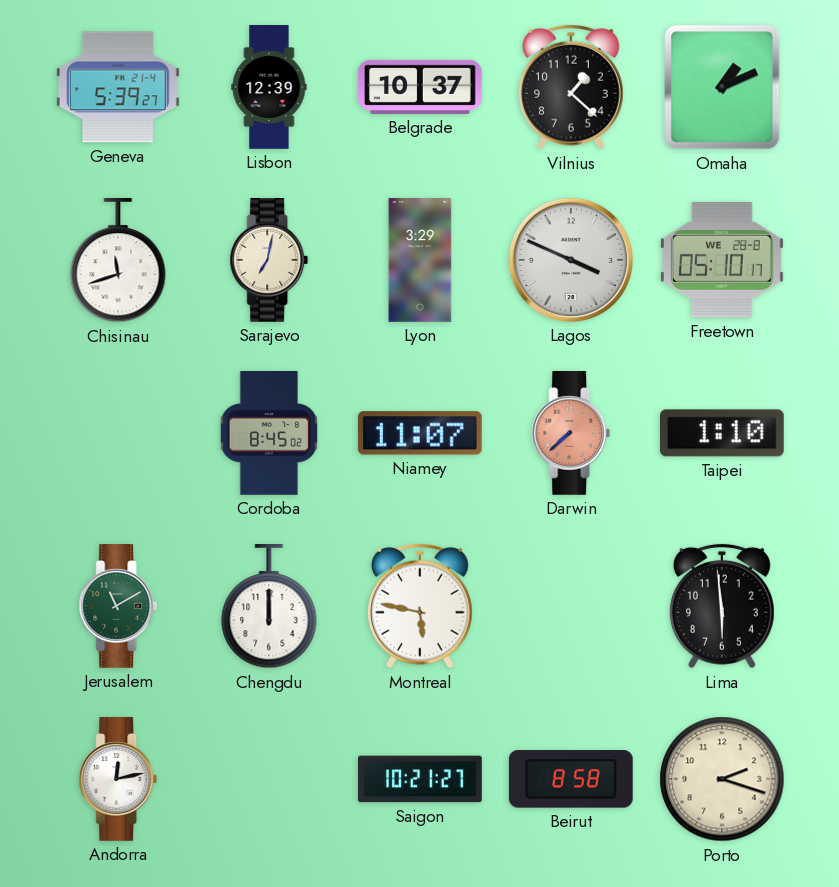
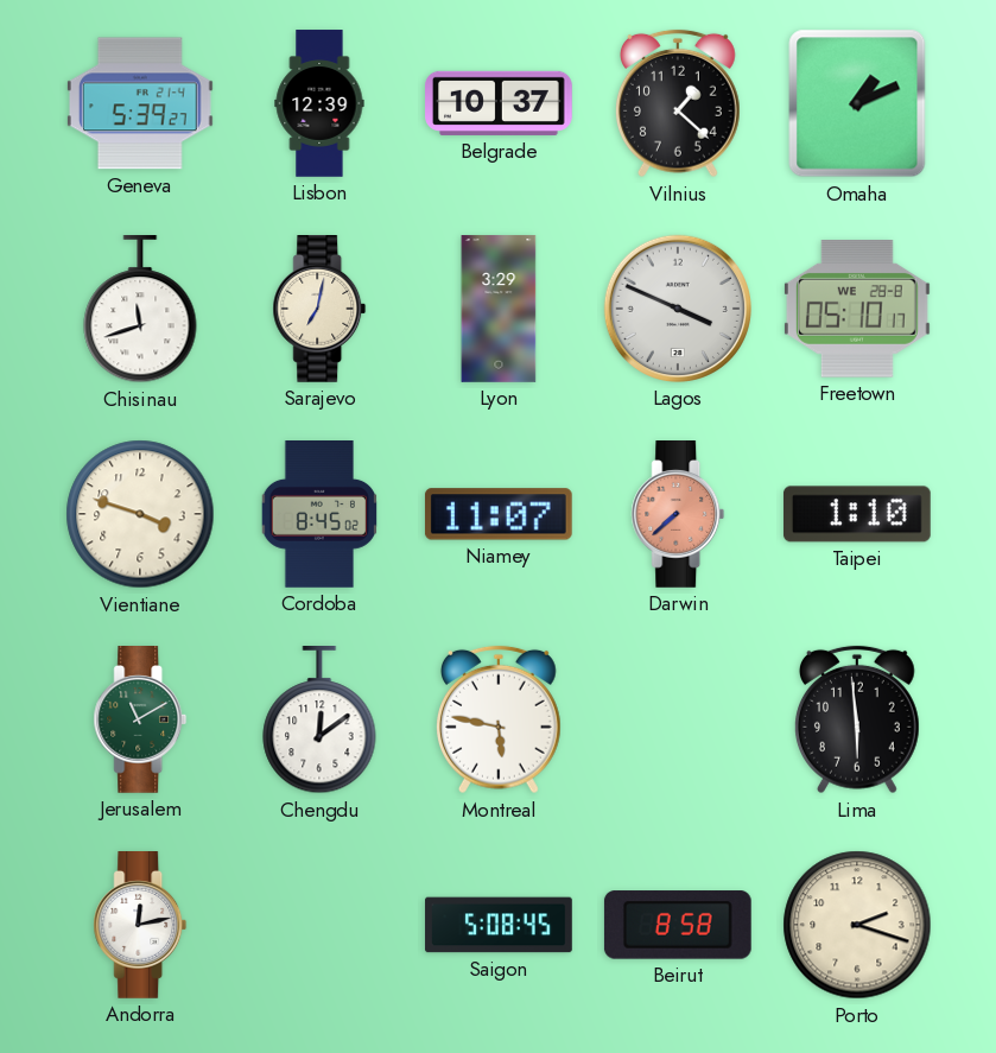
Vientiane: none -> 3:48 (140, 514)
Chengdu: 12:00 -> 12:09 (319, 721)
Saigon: 10:21 -> 5:08 (499, 925)
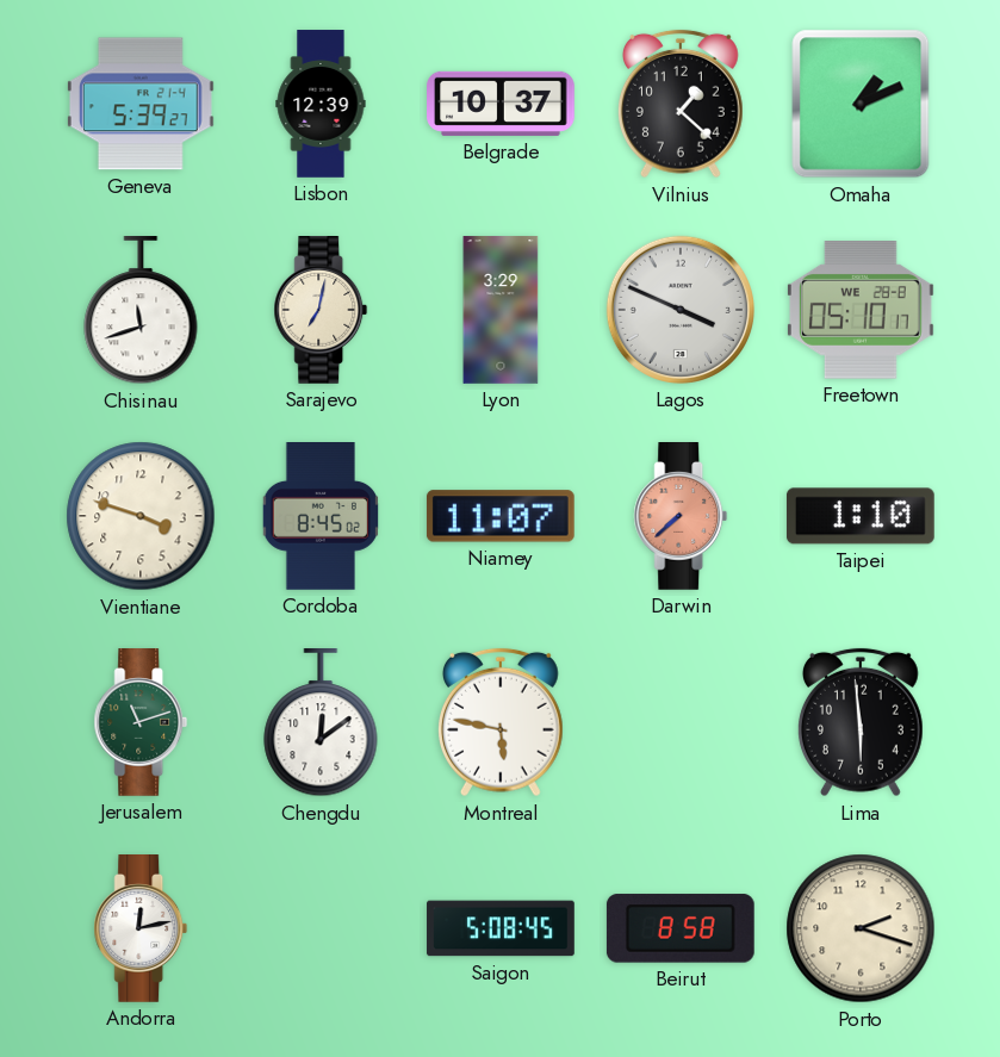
Jerusalem: 11:10 -> 11:12 (141, 723)
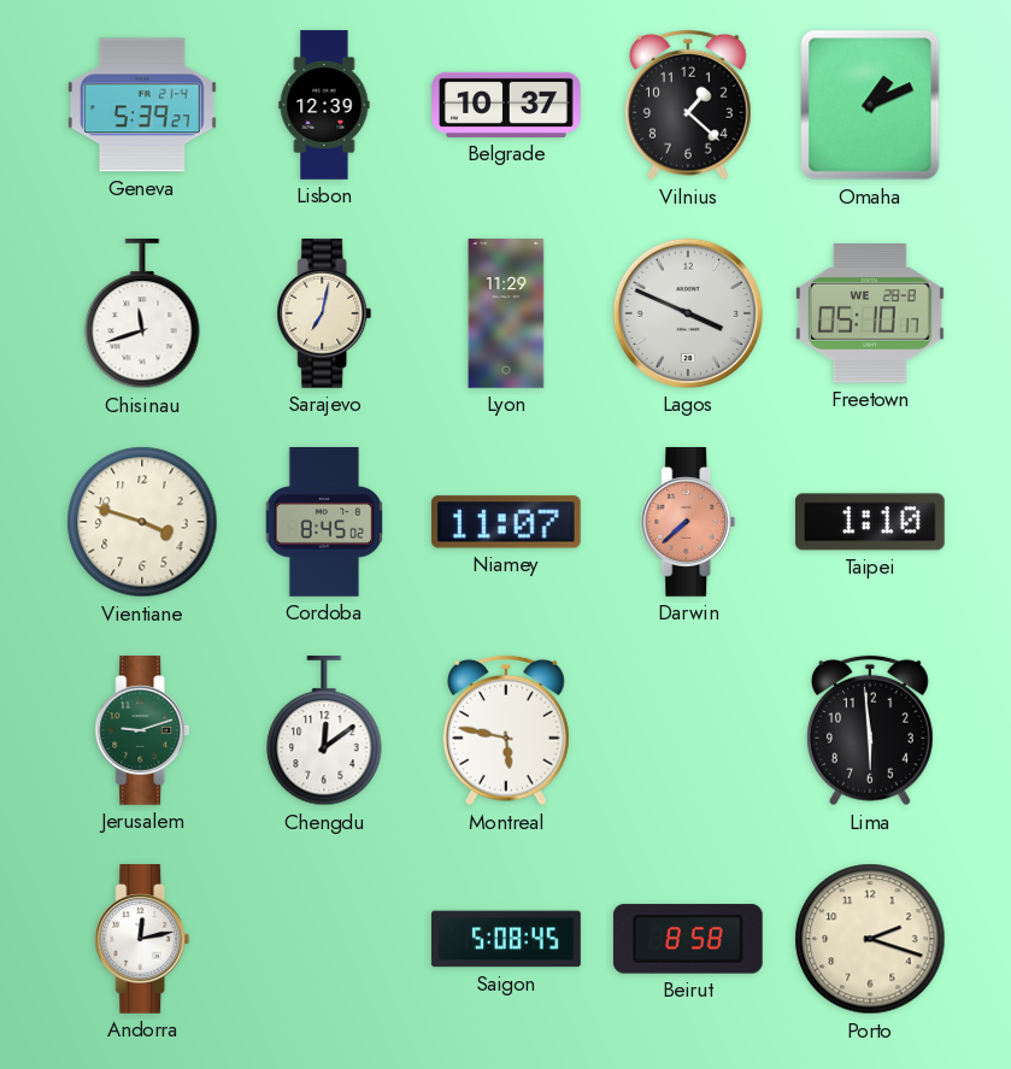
Lyon: 3:29 -> 11:29 (506, 313)
Jerusalem: 11:12 -> 9:12 (142, 732)
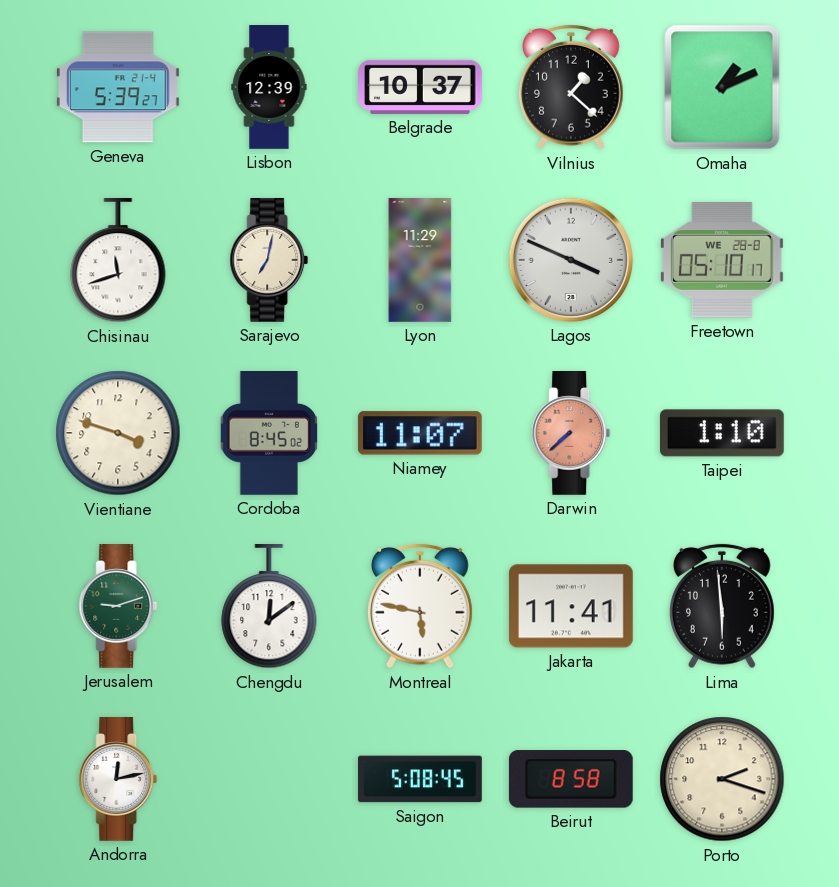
Jakarta: none -> 11:41 (571, 606)
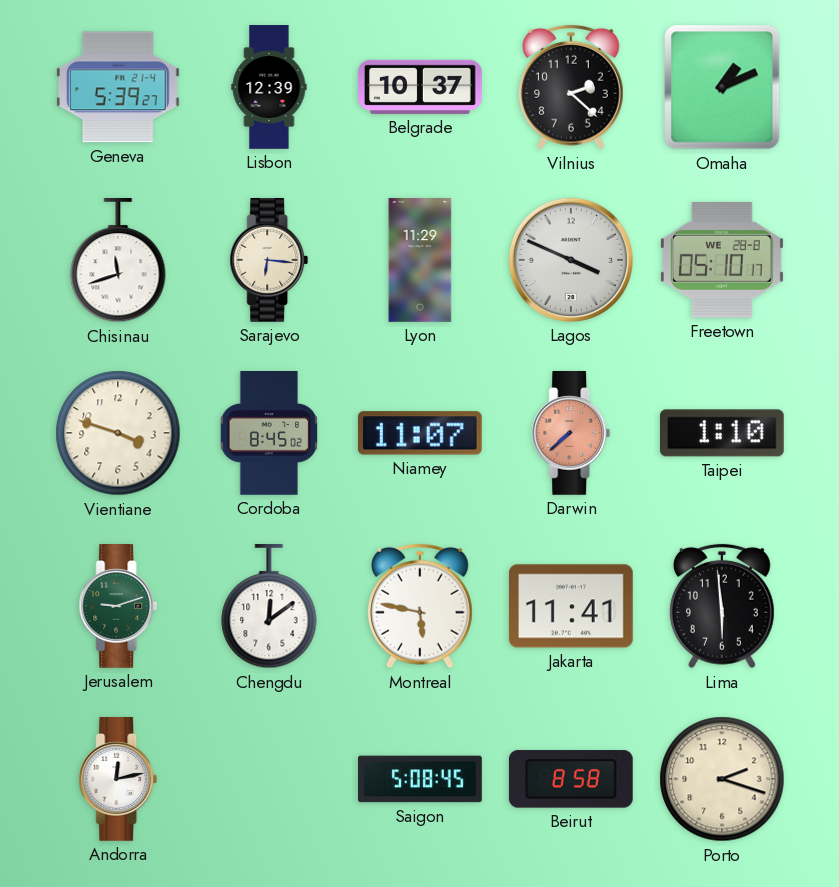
Vilnius: 1:22 -> 2:22 (571, 87)
Sarajevo: 7:02 -> 6:16 (269, 261)
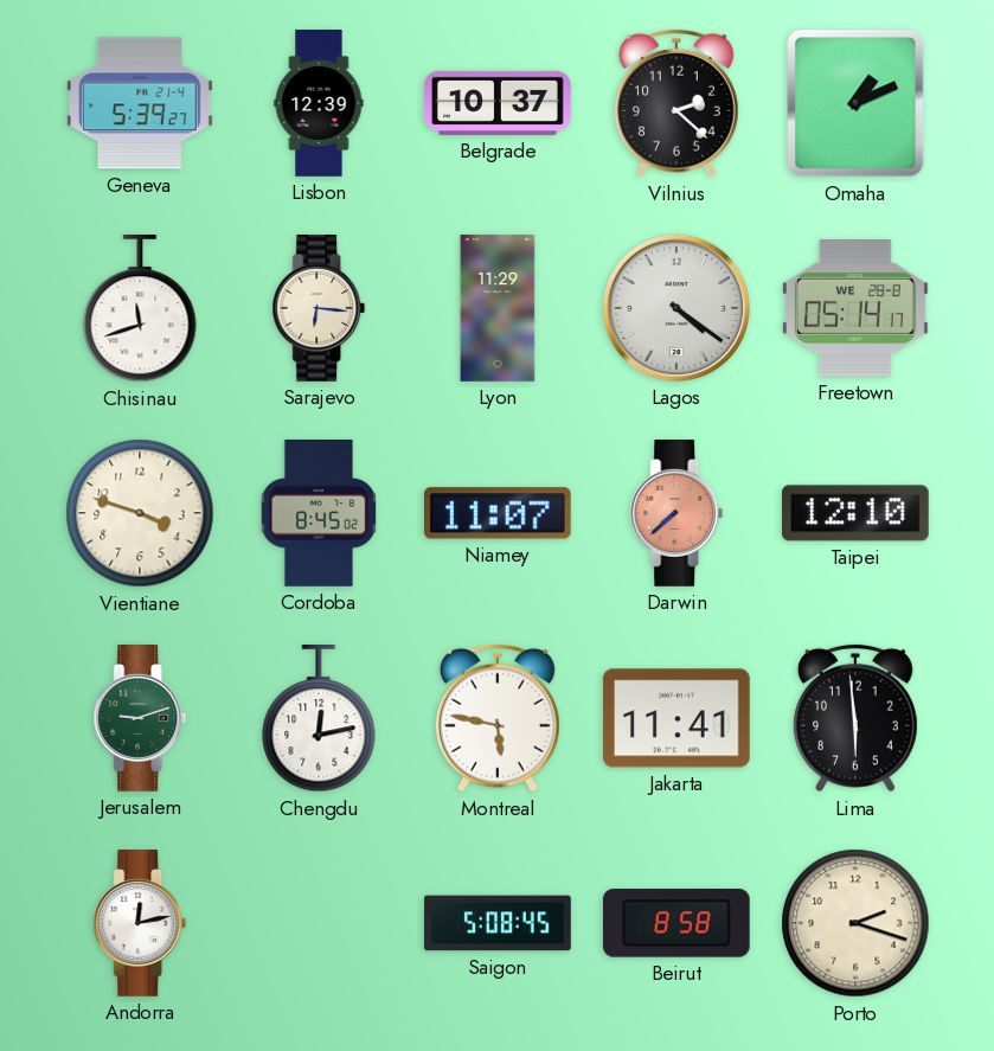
Lagos: 3:49 -> 4:21 (676, 308)
Freetown: 05:10 -> 05:14 (855, 309)
Taipei: 1:10 -> 12:10 (855, 513)
Chengdu: 12:09 -> 12:13 (319, 719)
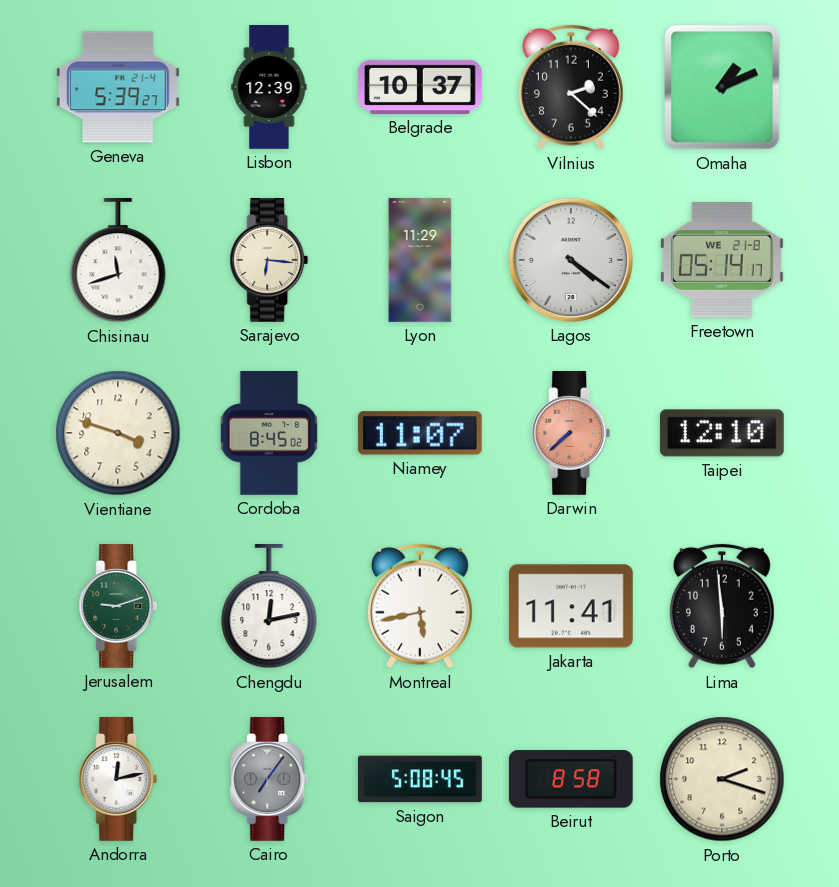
Freetown date: WE 28-8 -> WE 21-8 (722, 261)
Montreal: 5:47 -> 5:43 (420, 606)
Cairo: none -> 7:06 (269, 780)
